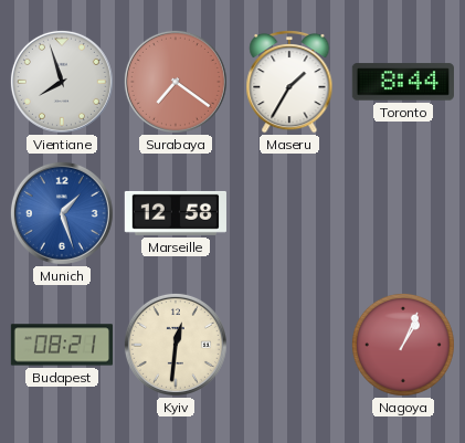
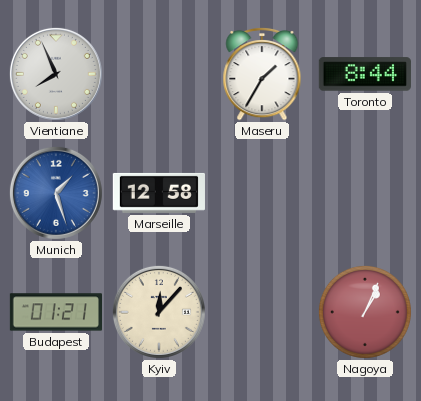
Vientiane: 7:57 -> 7:56 (56, 74)
Surabaya: 7:21 -> none (176, 82)
Budapest: 08:21 -> 01:21 (55, 312)
Kyiv: 12:31 -> 12:07 (159, 312)
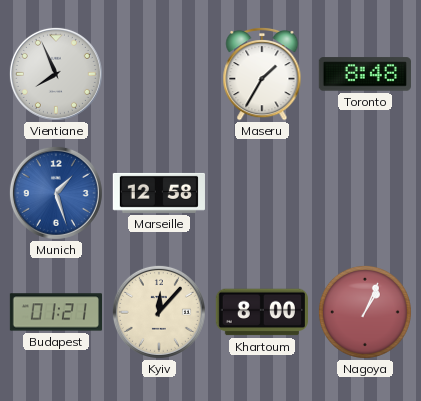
Toronto: 8:44 -> 8:48 (365, 74)
Khartoum: none -> 8:00 (262, 312)
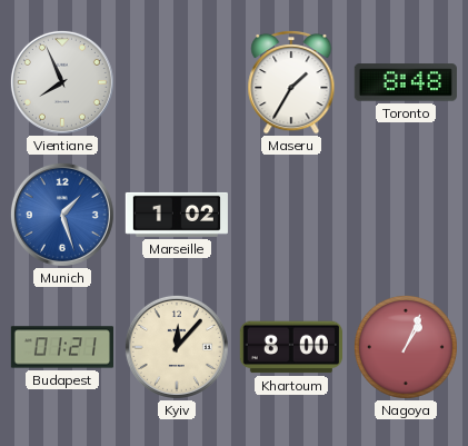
Marseille: 12:58 -> 1:02 (177, 215)
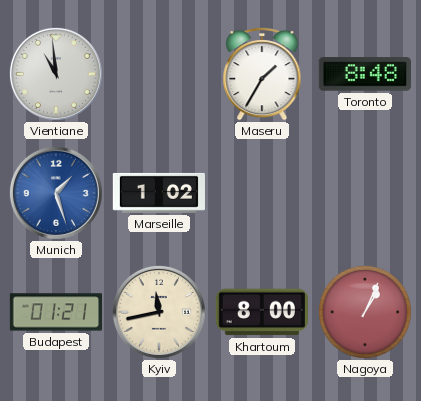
Vientiane: 7:56 -> 10:59 (56, 74)
Kyiv: 12:07 -> 11:43 (159, 312)
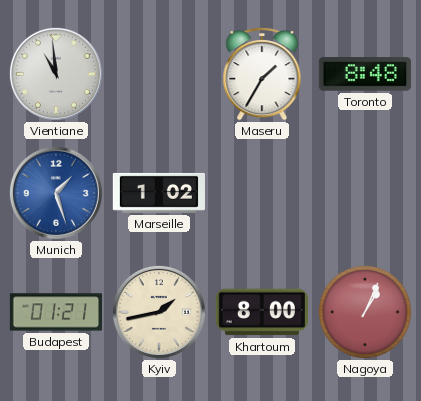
Kyiv: 11:43 -> 1:43 (159, 312)
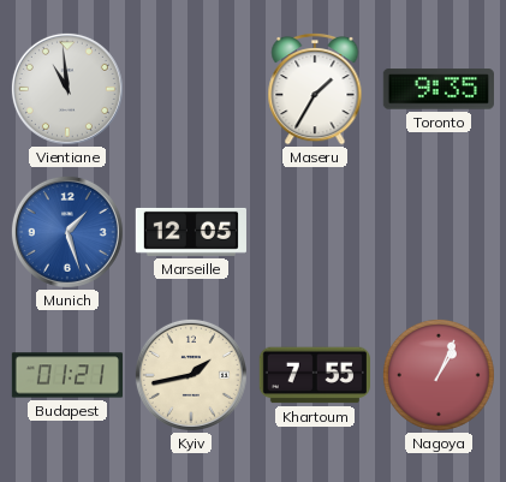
Toronto: 8:48 -> 9:35 (439, 89)
Marseille: 1:02 -> 12:05 (191, 232)
Khartoum: 8:00 -> 7:55 (315, 375)
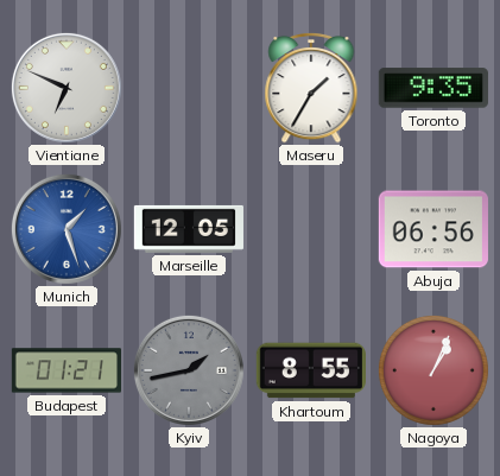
Vientiane: 10:59 -> 6:49 (67, 88)
Abuja: none -> 06:56 (433, 229)
Kyiv dial: cream -> grey (189, 370)
Khartoum: 7:55 -> 8:55 (311, 370)
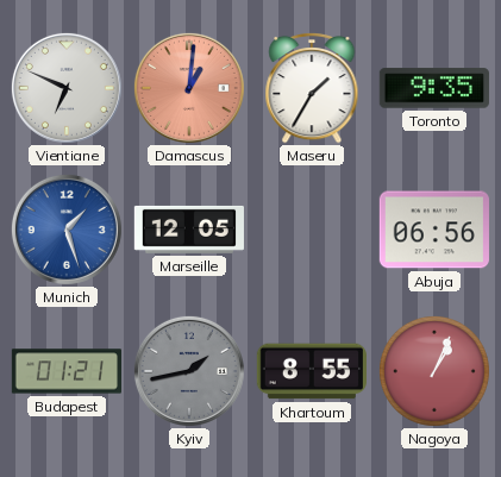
Damascus: none -> 1:01 (189, 88)
